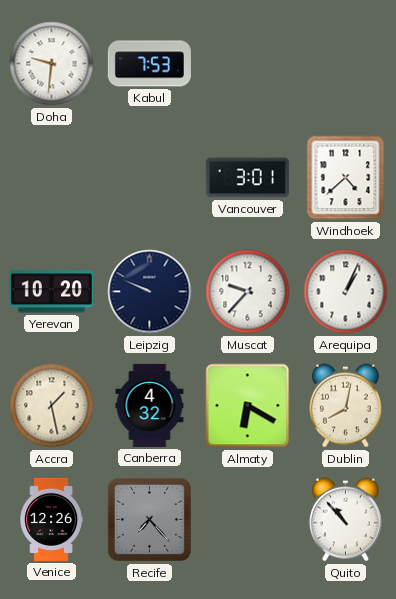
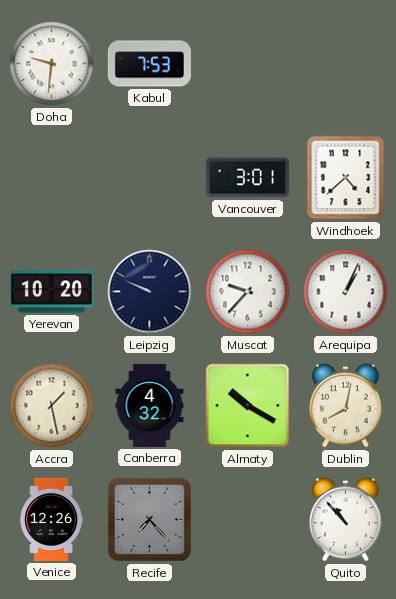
Almaty: 6:20 -> 10:20 (248, 406)
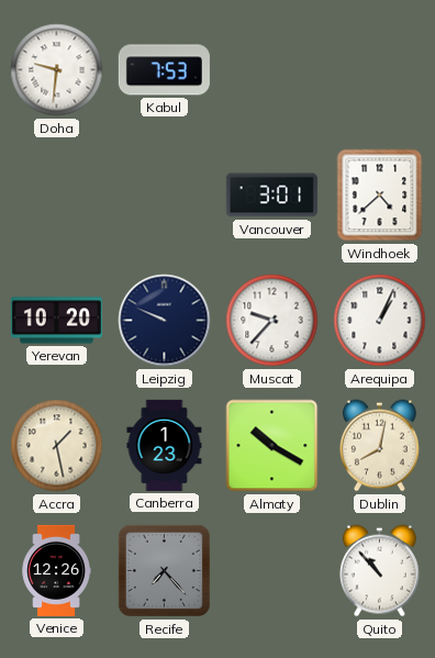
Canberra: 4:32 -> 1:23 (165, 445)
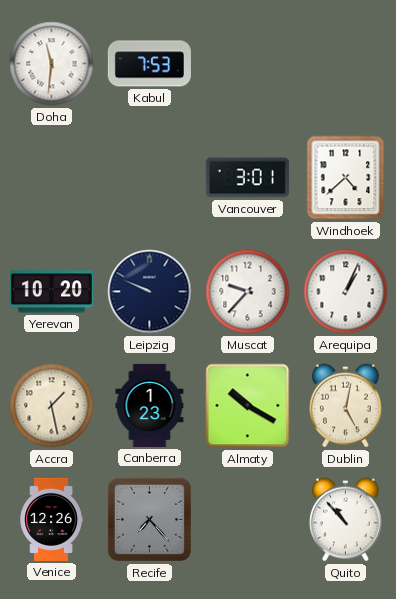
Doha: 9:31 -> 11:31 (52, 64)
Dublin: 8:02 -> 5:02 (345, 406)
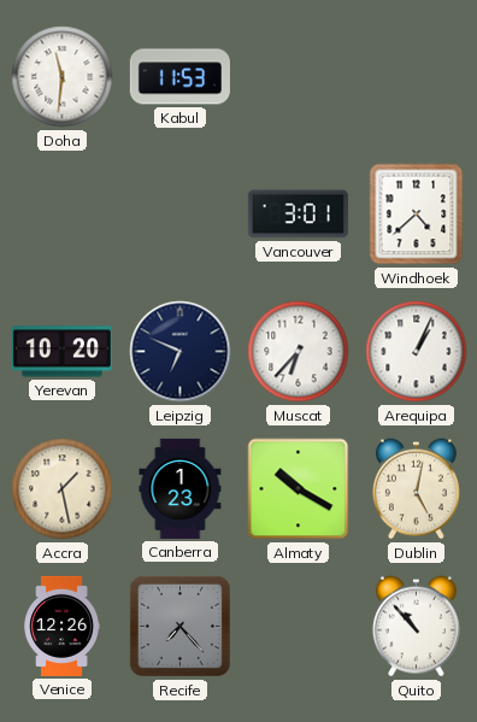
Kabul: 7:53 -> 11:53 (179, 77)
Leipzig: 9:49 -> 6:49 (181, 352)
Muscat: 9:37 -> 6:37 (299, 352)
